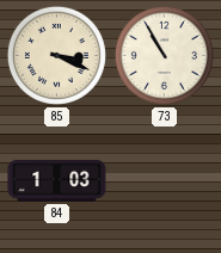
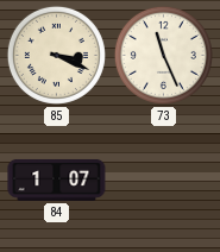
73: 10:55 -> 11:26 (163, 55)
84: 1:03 -> 1:07 (57, 179)
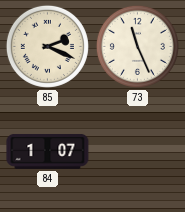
85: 3:19 -> 2:19 (47, 46)
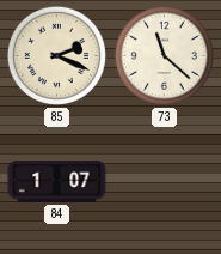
73: 11:26 -> 11:22 (164, 55)
